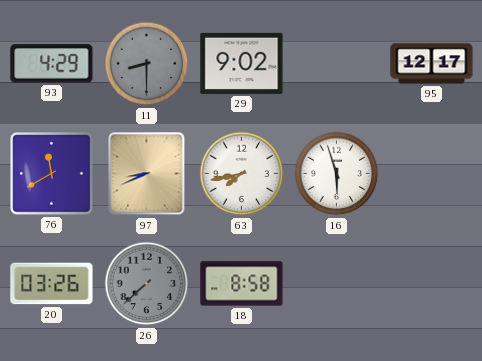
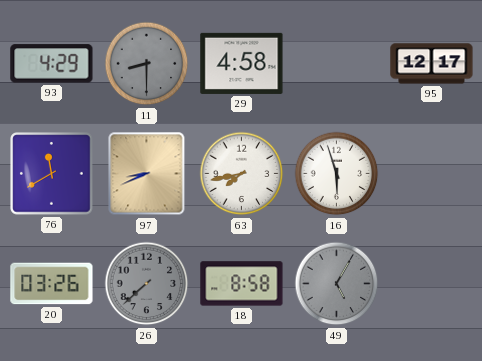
29: 9:02 -> 4:58 (242, 63)
49: none -> 5:05 (337, 284)
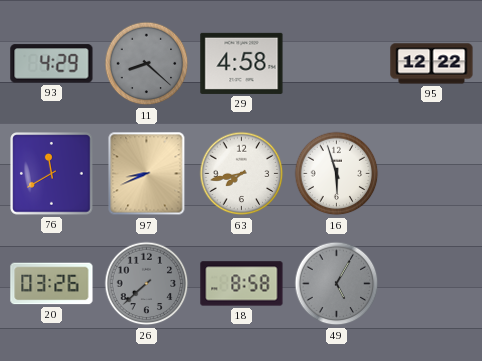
11: 8:30 -> 8:22 (147, 64)
95: 12:17 -> 12:22 (432, 64)
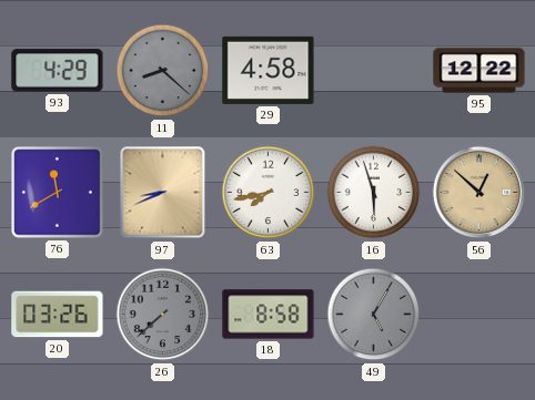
56: none -> 12:52 (480, 193)
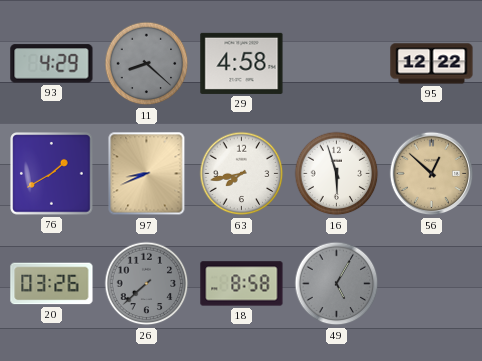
76: 11:40 -> 1:40 (52, 174)
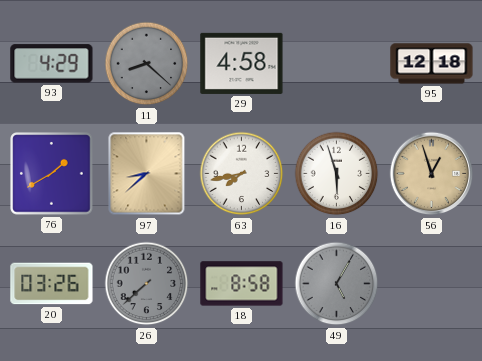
95: 12:22 -> 12:18 (432, 64)
97: 8:41 -> 8:38 (147, 174)
56: 12:52 -> 12:57 (432, 174)
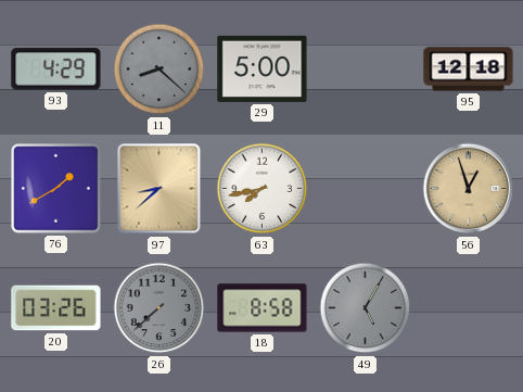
29: 4:58 -> 5:00 (263, 68)
16: 5:57 -> none (337, 174)
